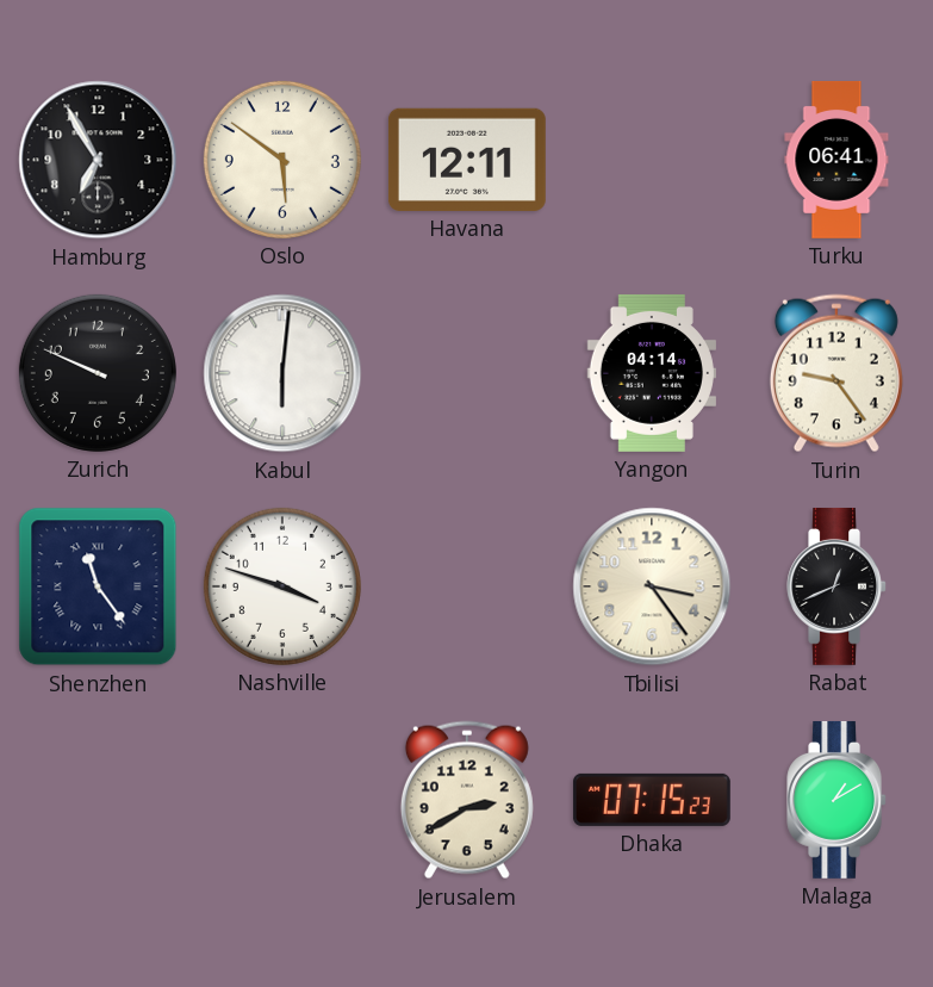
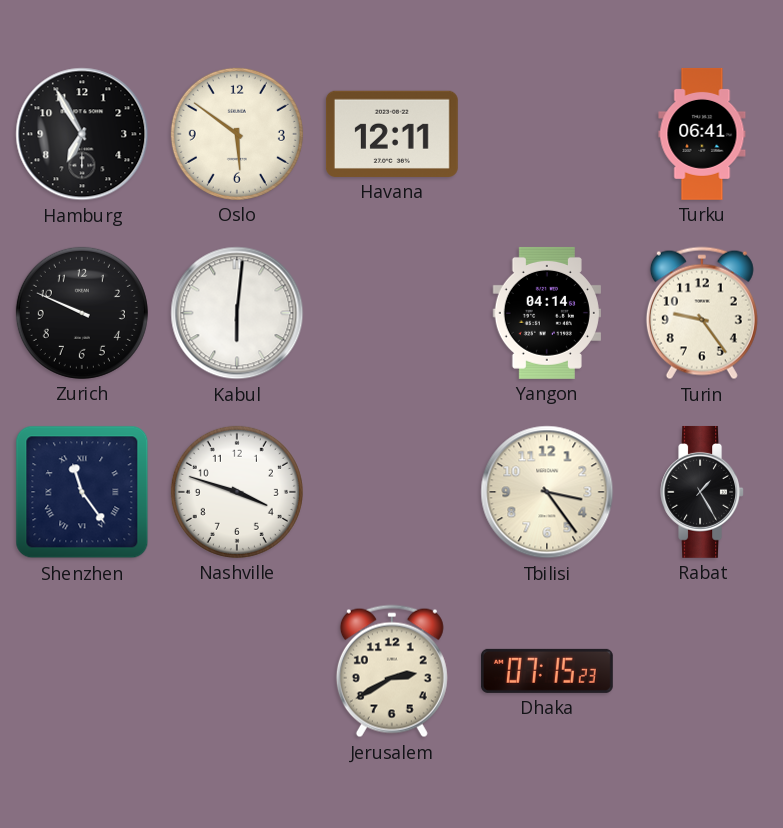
Rabat: 12:41 -> 1:25 (702, 492)
Malaga: 1:10 -> none (836, 800)
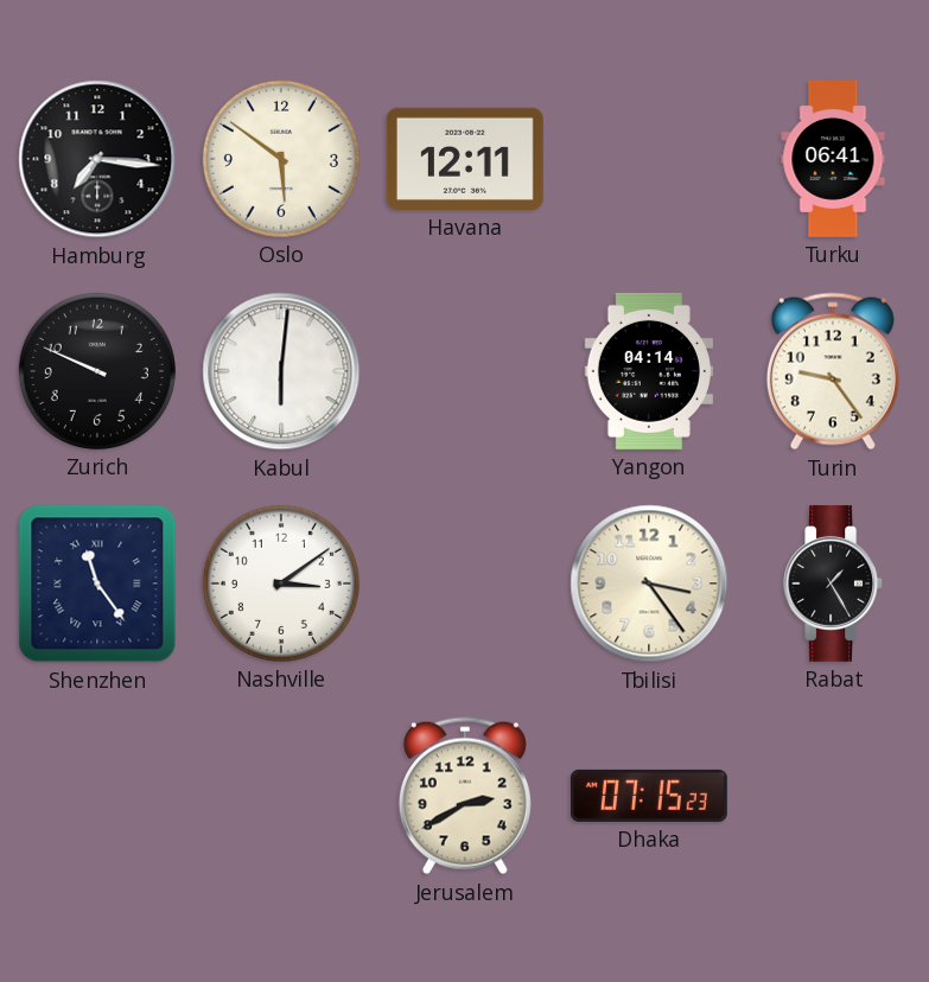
Hamburg: 6:55 -> 7:16 (97, 159)
Nashville: 3:48 -> 3:09 (281, 584)
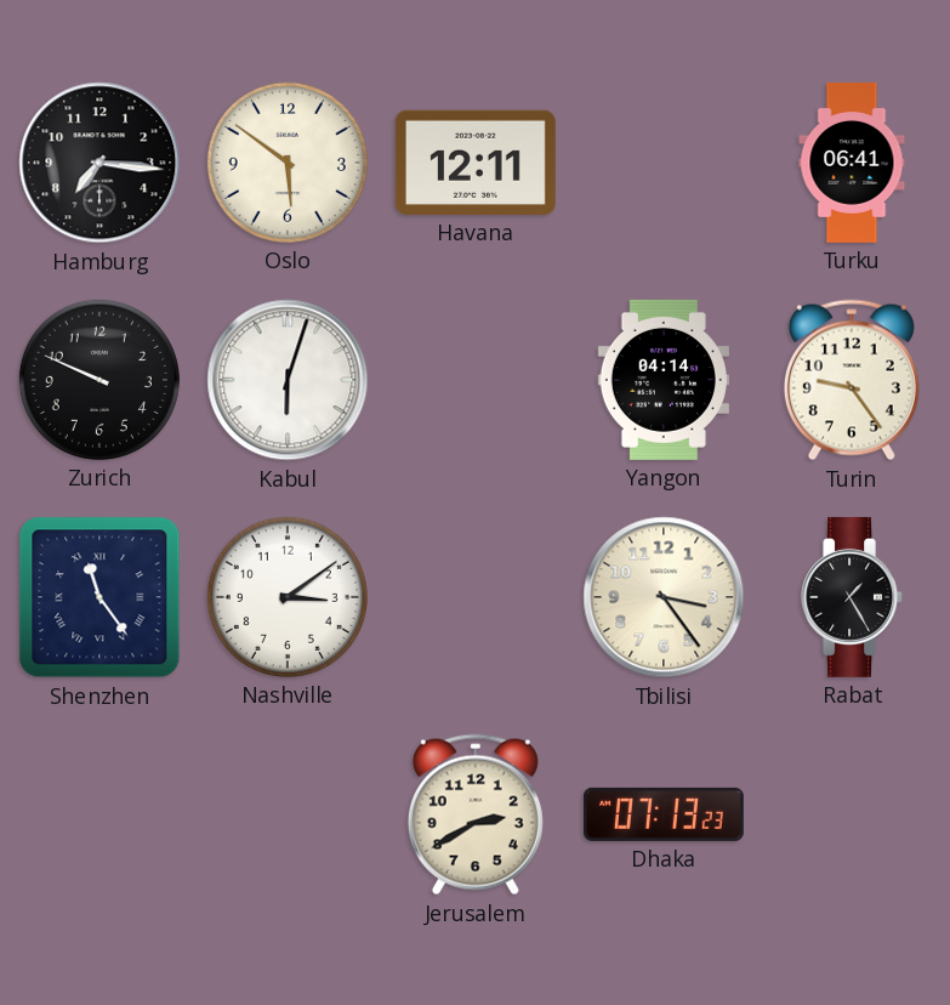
Kabul: 6:01 -> 6:03 (288, 380)
Dhaka: 07:15 -> 07:13 (664, 814)
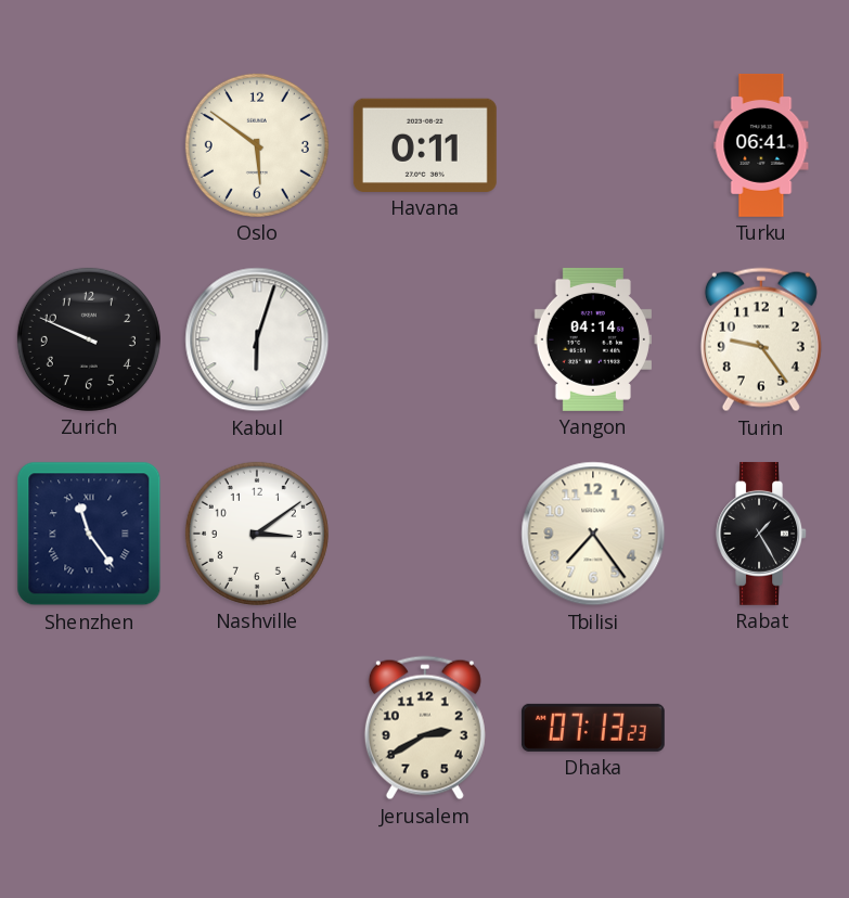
Hamburg: 7:16 -> none (99, 163)
Havana: 12:11 -> 0:11 (425, 145)
Tbilisi: 3:24 -> 7:24 (593, 534)
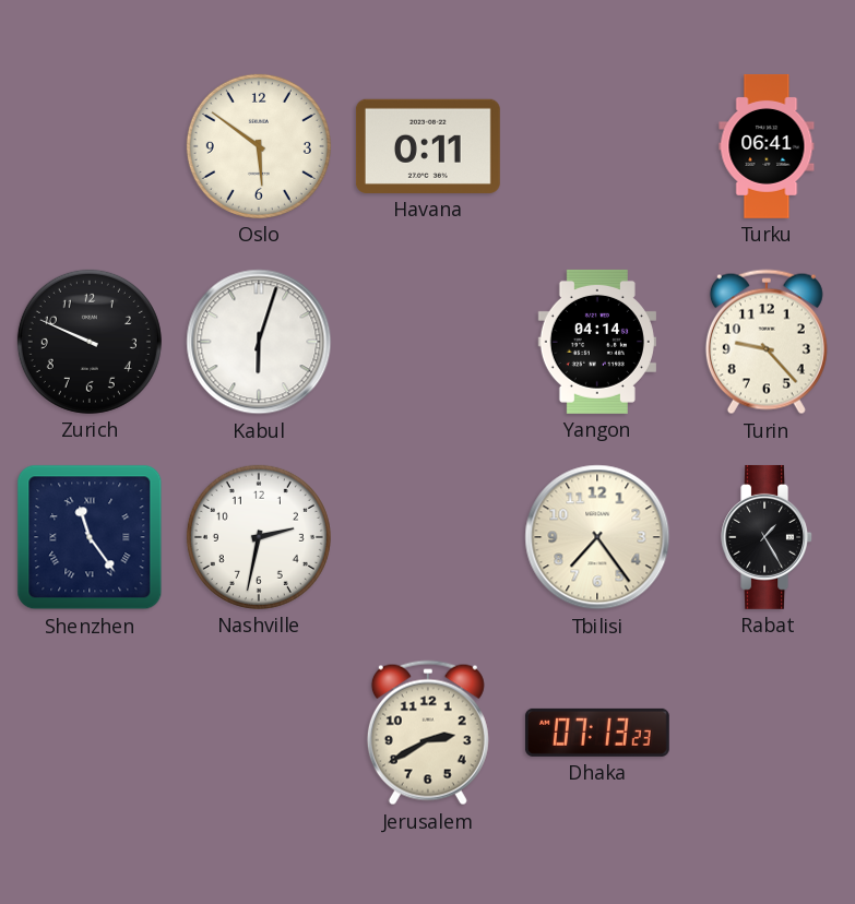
Turin: 9:24 -> 9:23 (767, 342)
Nashville: 3:09 -> 2:32 (259, 537)
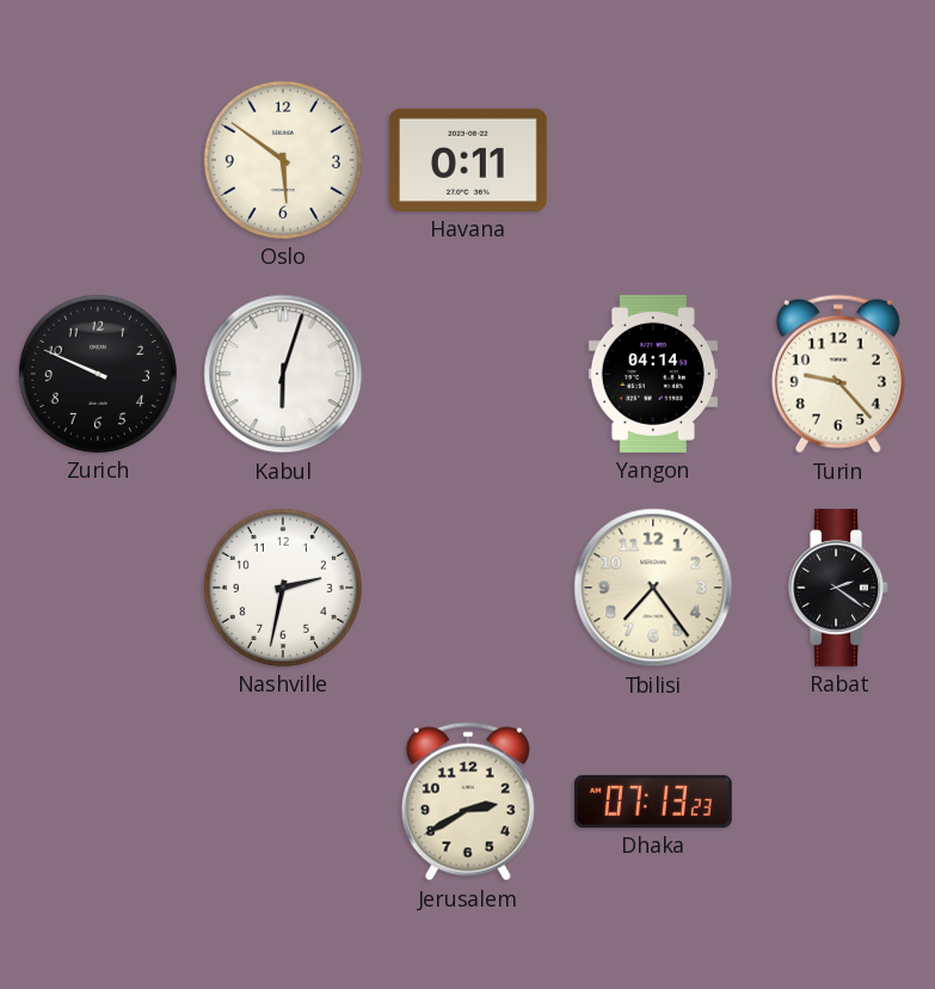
Turku: 06:41 -> none (767, 146)
Shenzhen: 11:24 -> none (90, 537)
Rabat: 1:25 -> 2:21 (838, 588)
